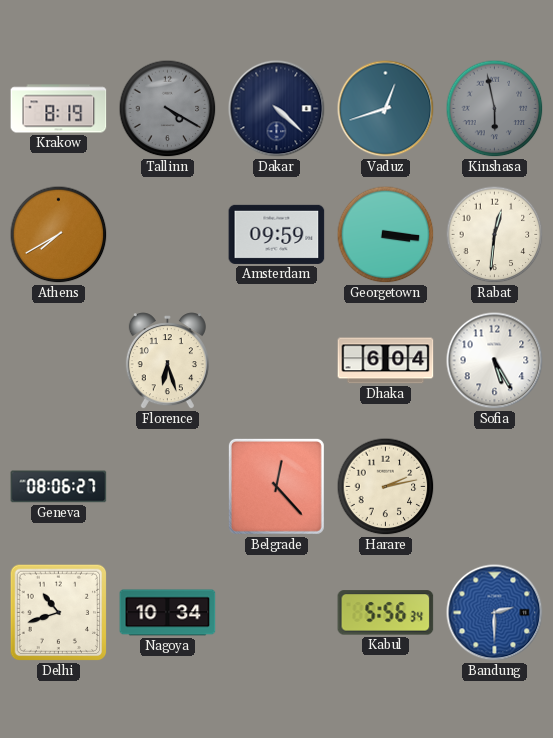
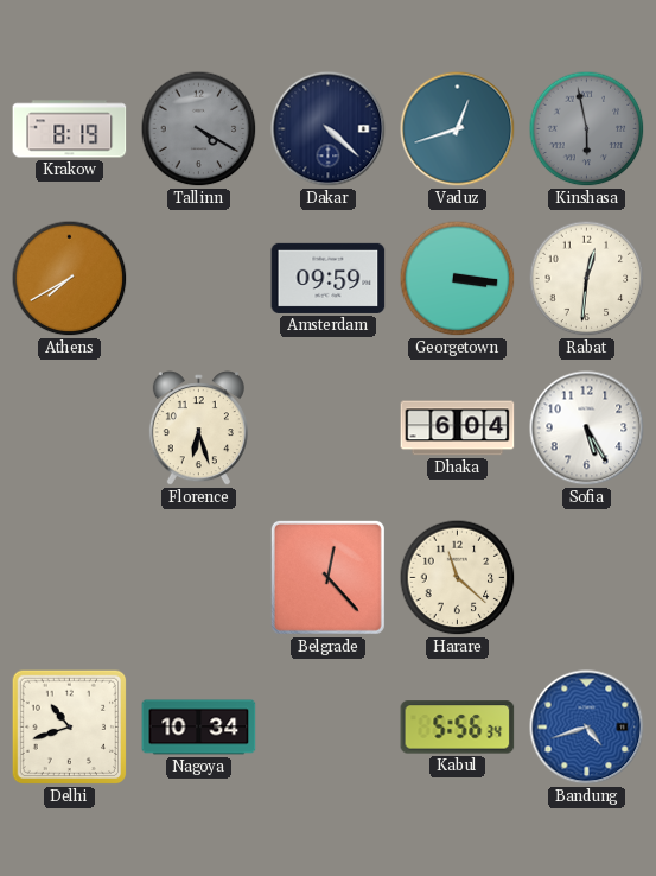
Geneva: 08:06 -> none (59, 487)
Harare: 2:13 -> 11:22 (458, 578)
Bandung: 2:30 -> 4:42 (587, 728)
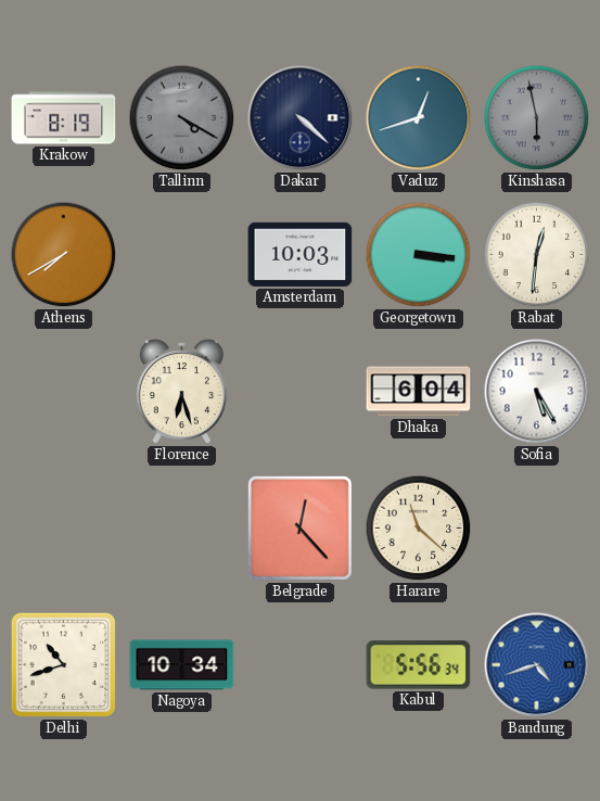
Amsterdam: 09:59 -> 10:03 (301, 254)
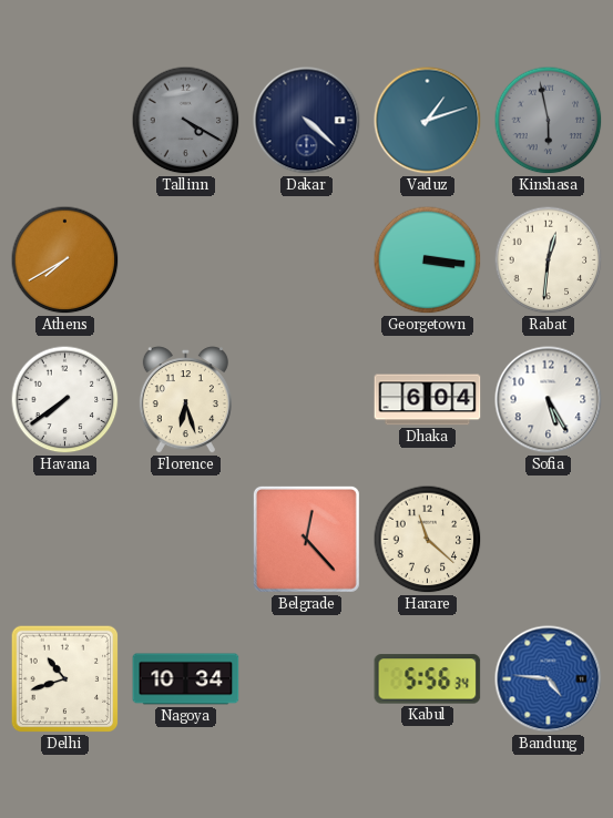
Krakow: 8:19 -> none (64, 118)
Vaduz: 12:42 -> 1:12 (428, 121)
Amsterdam: 10:03 -> none (301, 254)
Havana: none -> 7:39 (65, 400)
Bandung: 4:42 -> 4:46 (549, 679)
